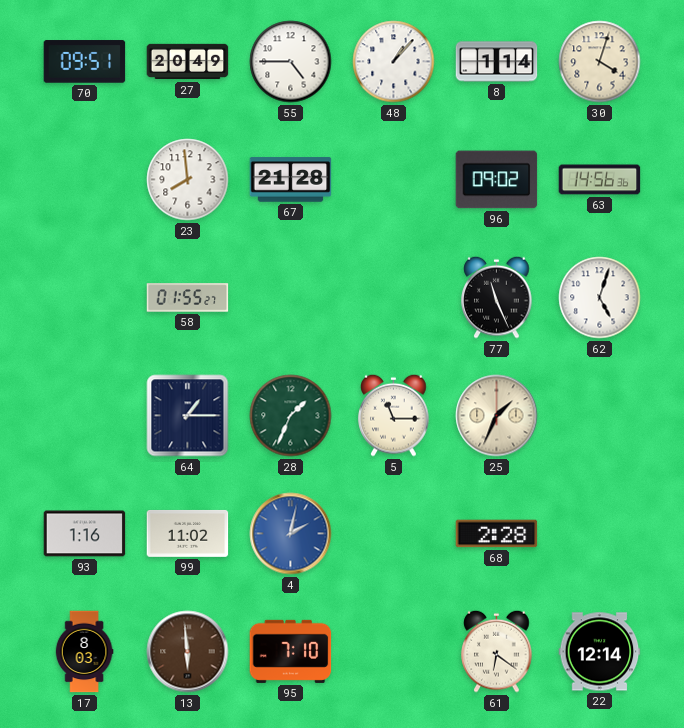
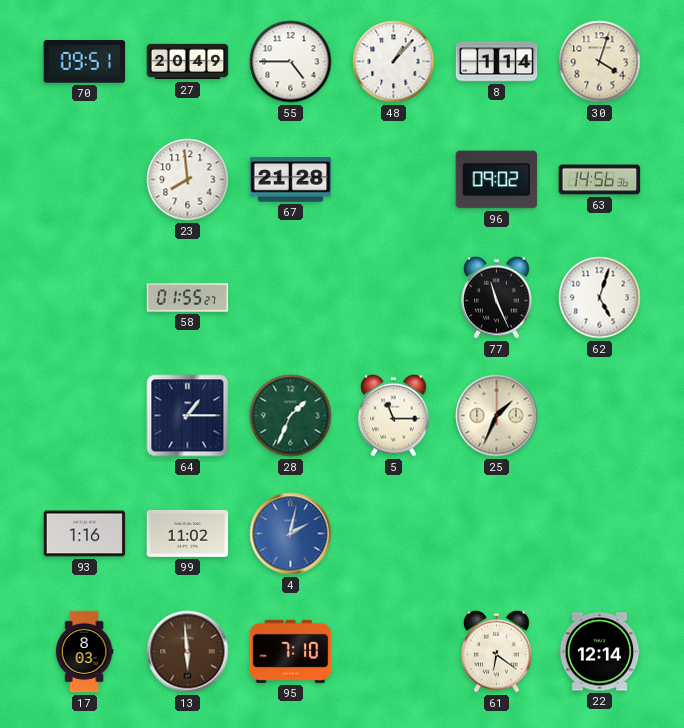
68: 2:28 -> none (497, 534)
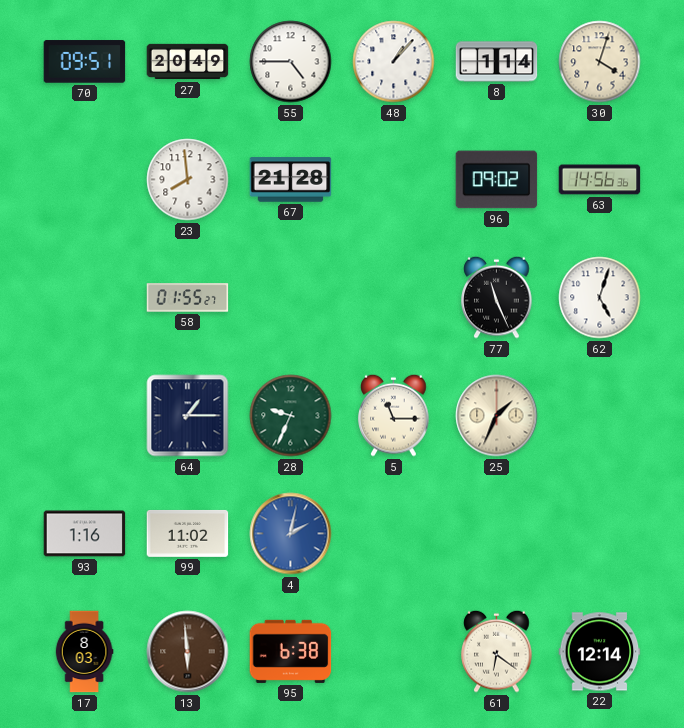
28: 1:34 -> 9:34 (291, 416)
95: 7:10 -> 6:38 (291, 651)
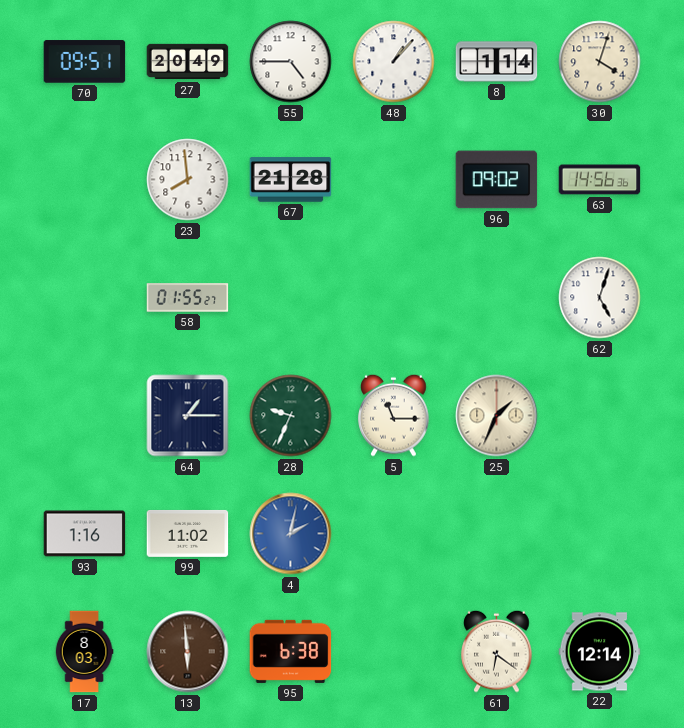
77: 11:26 -> none (497, 297)
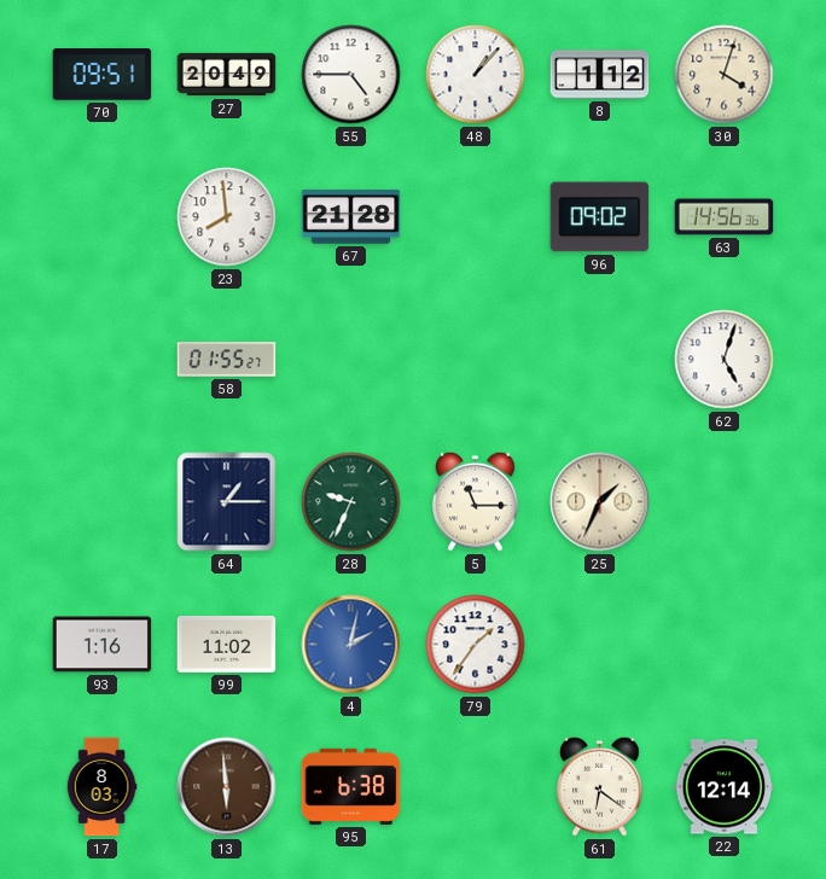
8: 1:14 -> 1:12 (600, 75)
79: none -> 1:36 (476, 645)
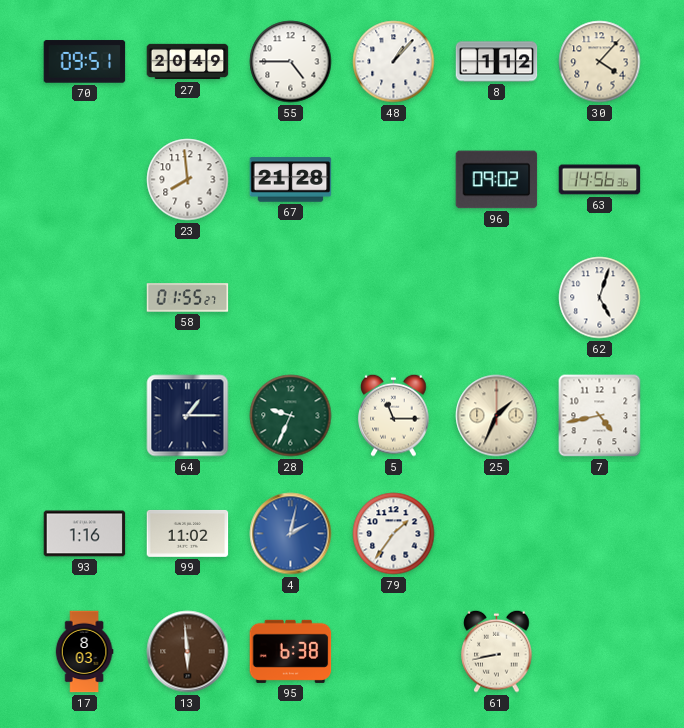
30: 4:03 -> 4:07 (600, 62)
7: none -> 4:43 (600, 416)
61: 6:21 -> 8:43 (497, 651)
22: 12:14 -> none (725, 787)
